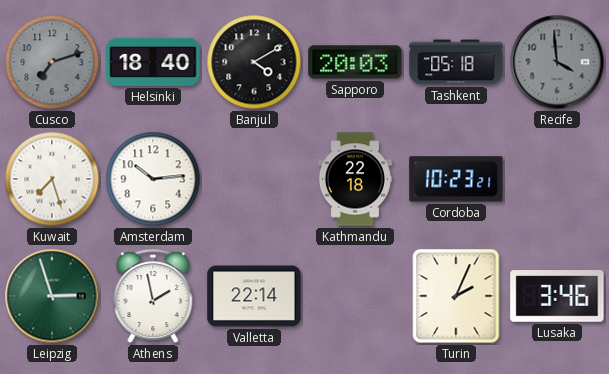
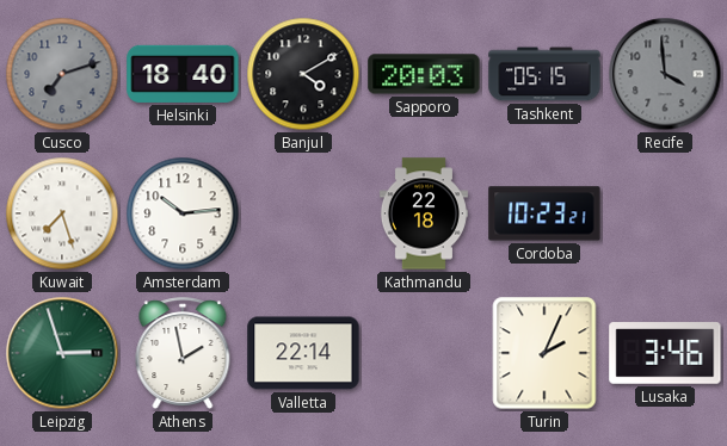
Tashkent: 05:18 -> 05:15 (544, 74)
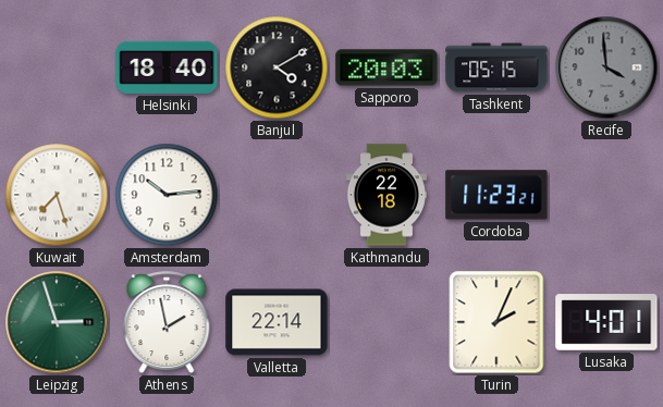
Cusco: 7:12 -> none (62, 74)
Cordoba: 10:23 -> 11:23 (496, 195)
Lusaka: 3:46 -> 4:01 (606, 322)
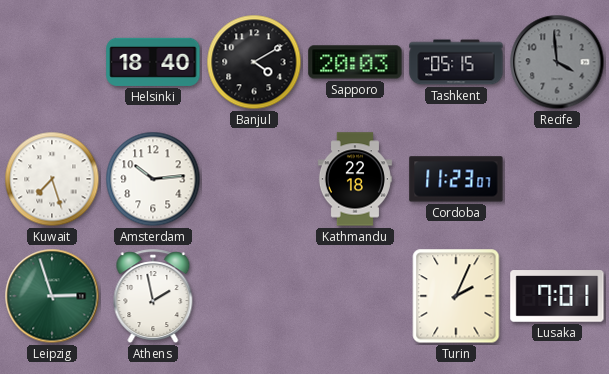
Cordoba: 11:23:21 -> 11:23:07 (456, 179)
Valletta: 22:14 -> none (277, 322)
Lusaka: 4:01 -> 7:01 (557, 296)
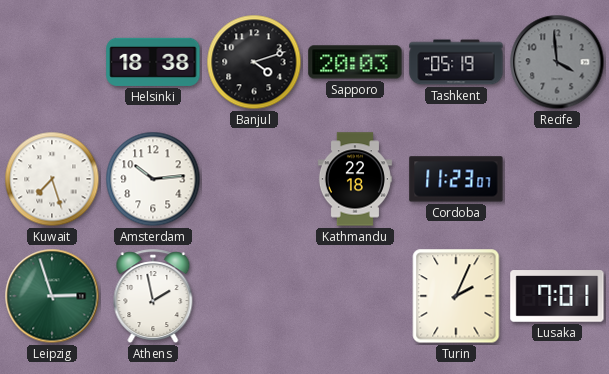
Helsinki: 18:40 -> 18:38 (153, 62)
Banjul: 4:10 -> 4:12 (254, 62)
Tashkent: 05:15 -> 05:19 (456, 62)
